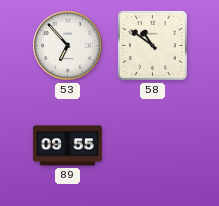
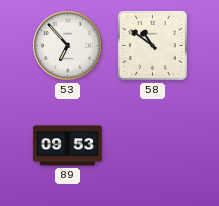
89: 09:55 -> 09:53 (67, 146)
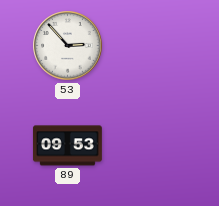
53: 6:53 -> 2:53 (68, 46)
58: 10:51 -> none (153, 46)
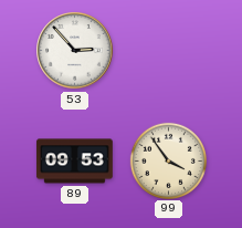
99: none -> 3:54 (168, 160)
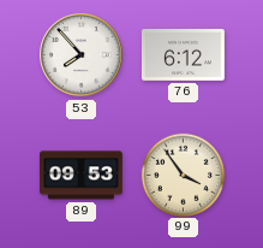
53: 2:53 -> 7:53 (82, 55)
76: none -> 6:12 (184, 55)
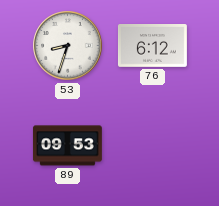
53: 7:53 -> 8:33 (68, 46)
99: 3:54 -> none (183, 175)
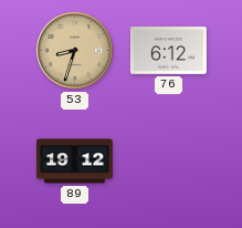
53 dial: white -> champagne (75, 51)
89: 09:53 -> 19:12 (74, 162)
